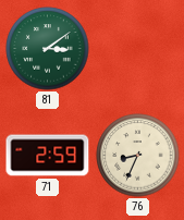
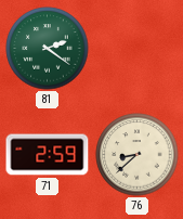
81: 3:09 -> 2:21 (48, 49)
76: 8:34 -> 8:38 (138, 155)
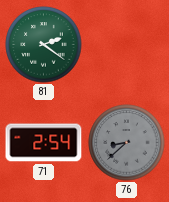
71: 2:59 -> 2:54 (44, 143)
76 dial: cream -> grey (127, 143)
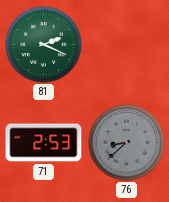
81: 2:21 -> 2:19 (44, 45)
71: 2:54 -> 2:53 (44, 143)
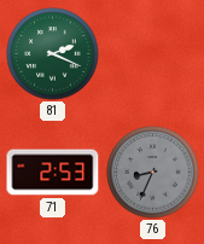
76: 8:38 -> 8:34 (153, 173)
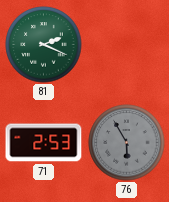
76: 8:34 -> 5:55 (127, 143)
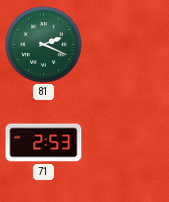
76: 5:55 -> none (127, 143)
